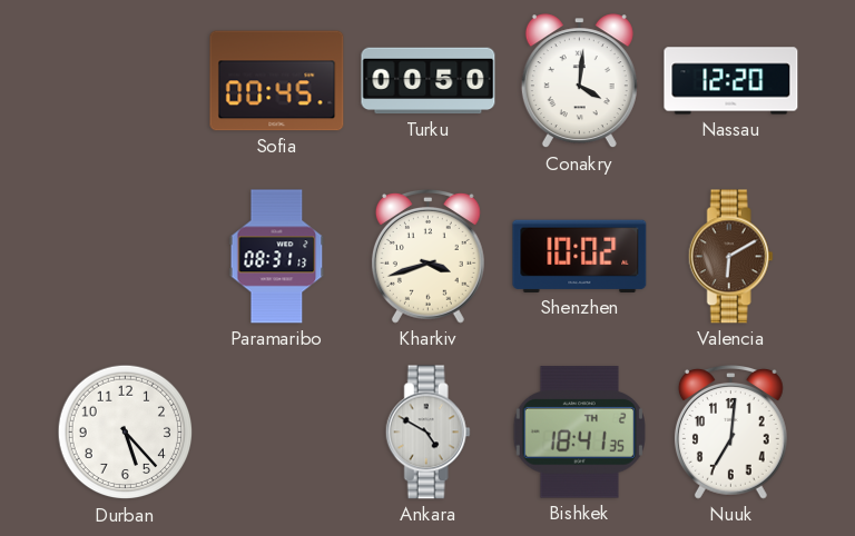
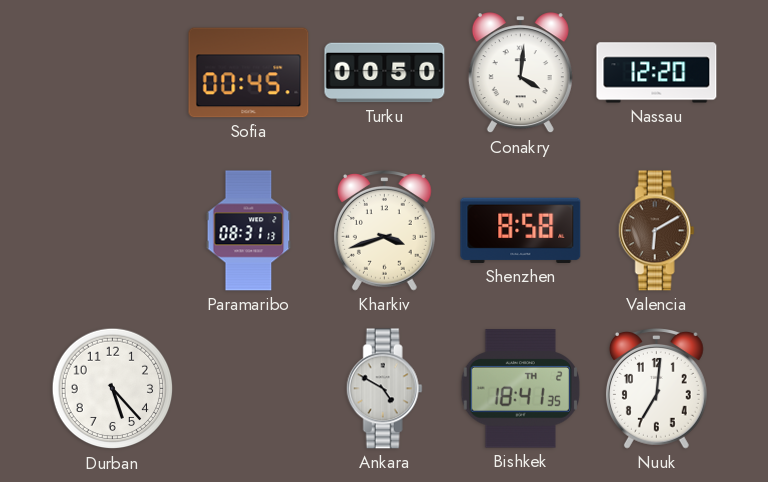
Shenzhen: 10:02 -> 8:58 (521, 230)
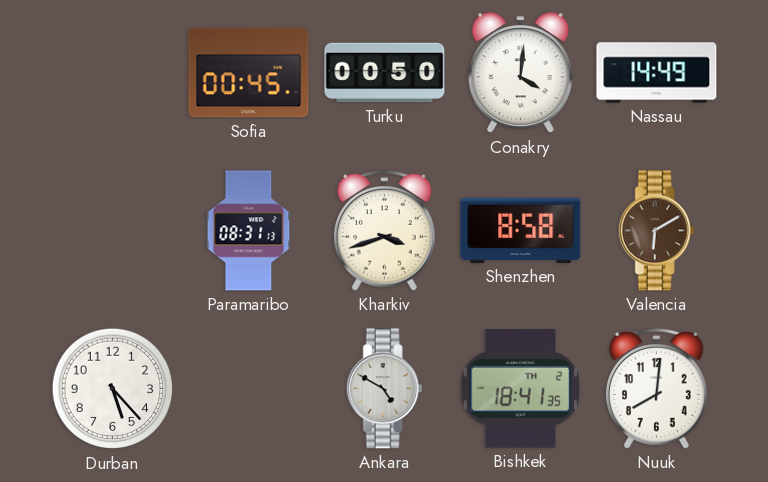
Nassau: 12:20 -> 14:49 (657, 73)
Nuuk: 7:01 -> 8:01 (656, 389)
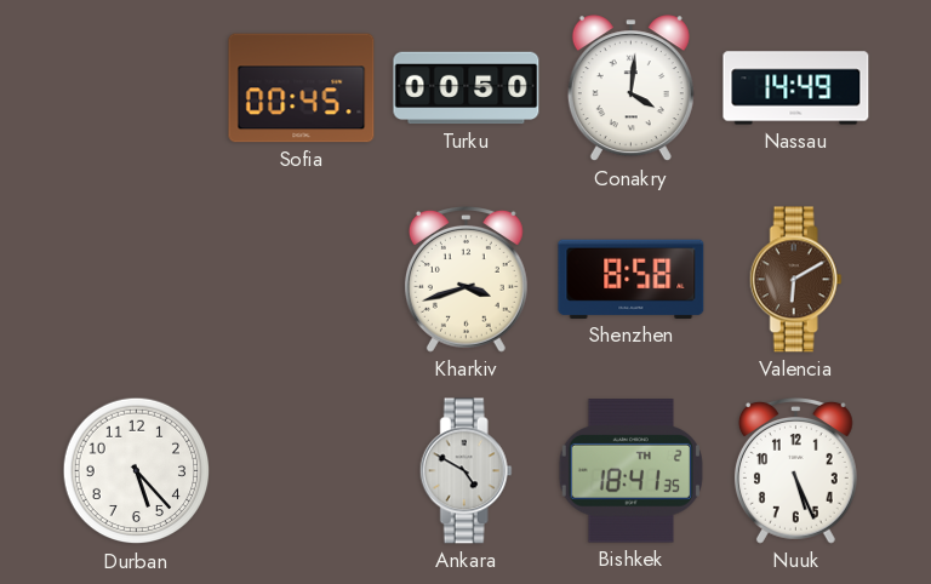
Paramaribo: 08:31 -> none (249, 231)
Nuuk: 8:01 -> 5:26 (795, 471)
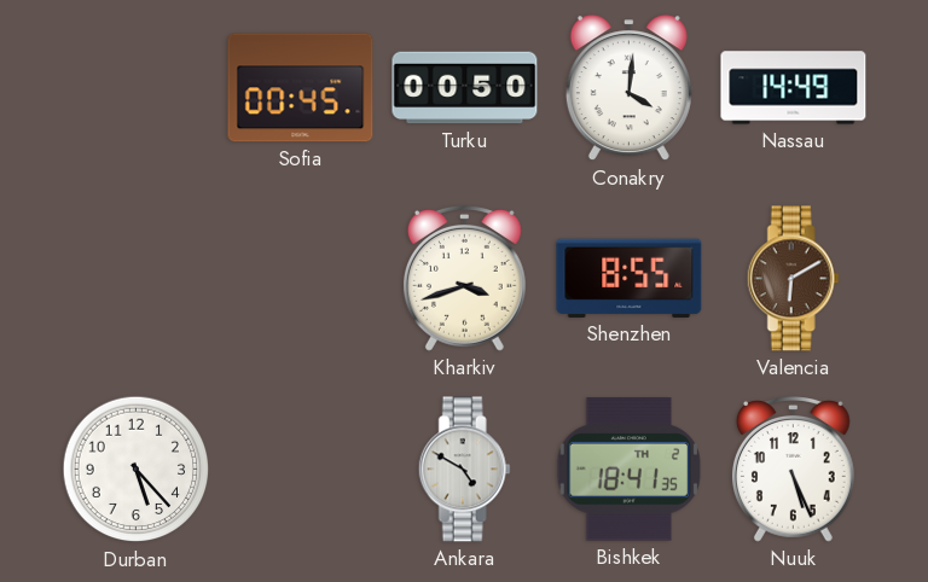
Shenzhen: 8:58 -> 8:55 (630, 278)
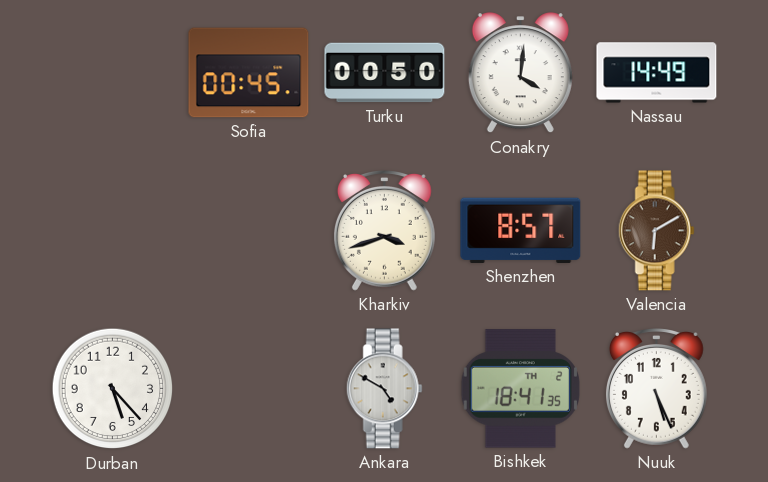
Shenzhen: 8:55 -> 8:57 (521, 230)
